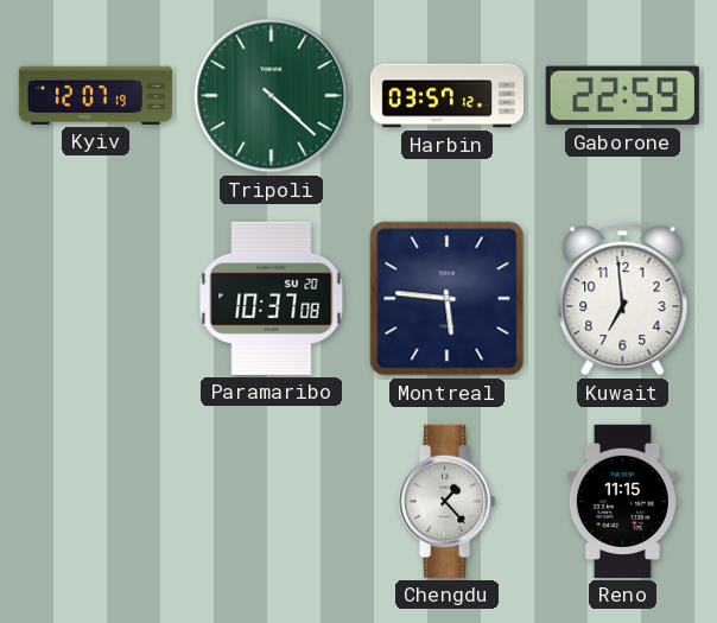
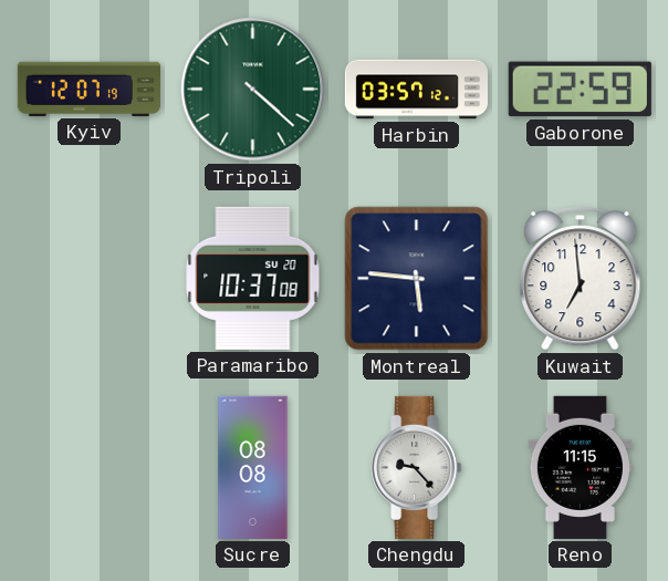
Sucre: none -> 08:08 (253, 467)
Chengdu: 1:23 -> 9:23 (417, 467)
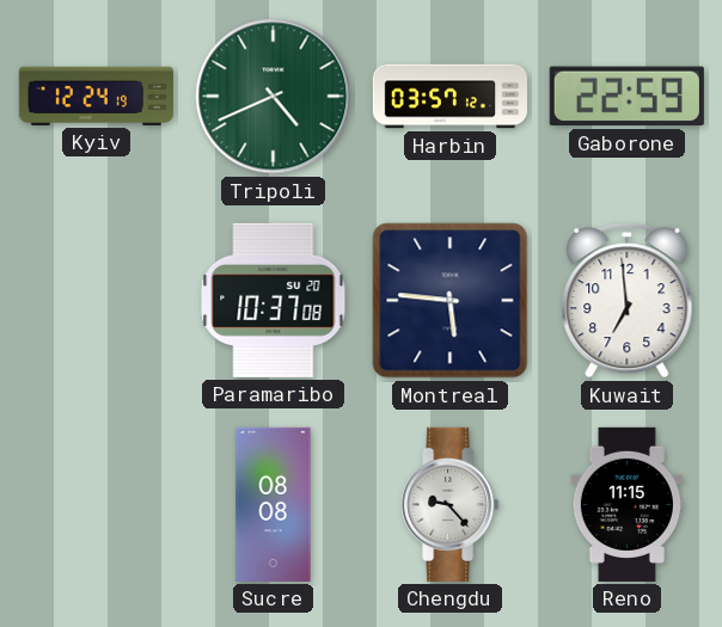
Kyiv: 12:07 -> 12:24 (96, 96)
Tripoli: 4:22 -> 4:41 (274, 97)
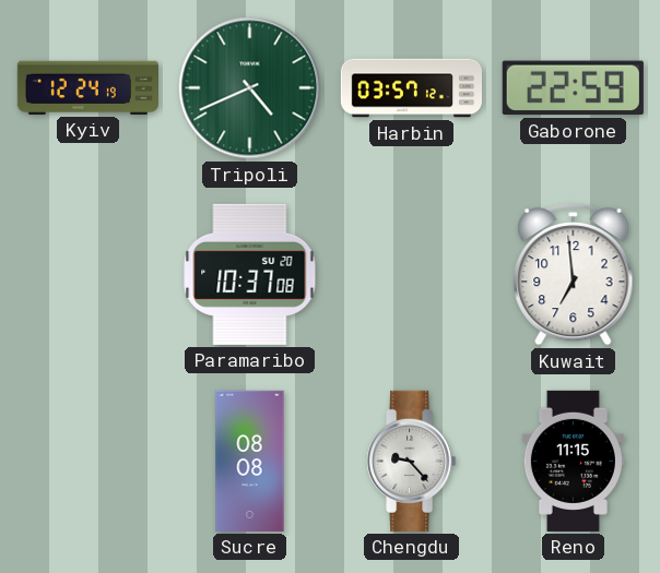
Montreal: 5:46 -> none (451, 301)
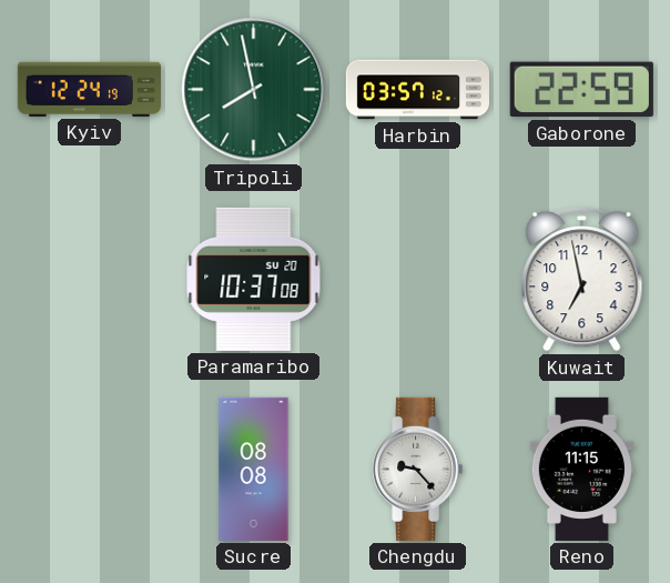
Tripoli: 4:41 -> 7:58 (254, 90)
Kuwait: 6:59 -> 6:58 (582, 279)
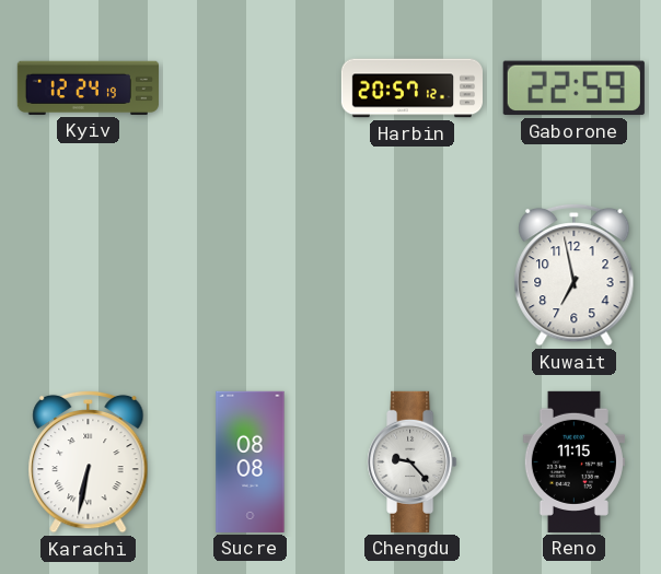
Tripoli: 7:58 -> none (254, 90)
Harbin: 03:57 -> 20:57 (411, 89)
Paramaribo: 10:37 -> none (254, 279)
Karachi: none -> 6:32 (89, 461)
